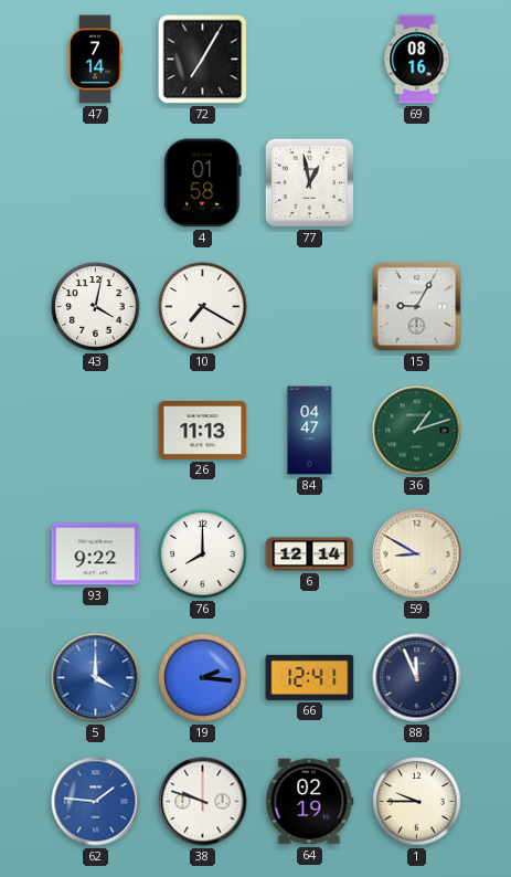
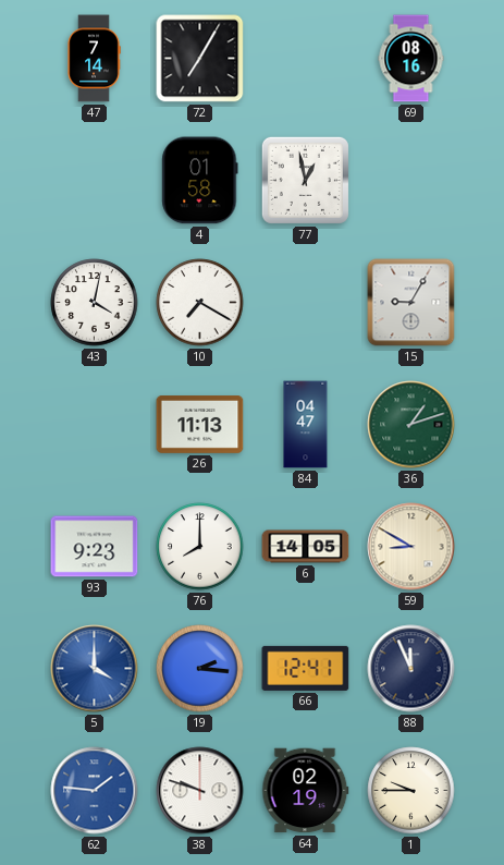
93: 9:22 -> 9:23 (95, 547)
6: 12:14 -> 14:05 (306, 547)
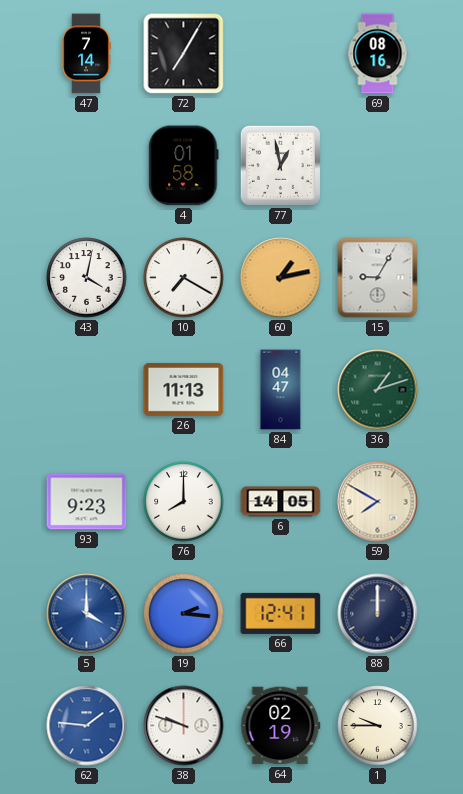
60: none -> 1:13 (281, 278)
59: 8:50 -> 7:50 (378, 502)
88: 11:56 -> 12:00 (378, 614)
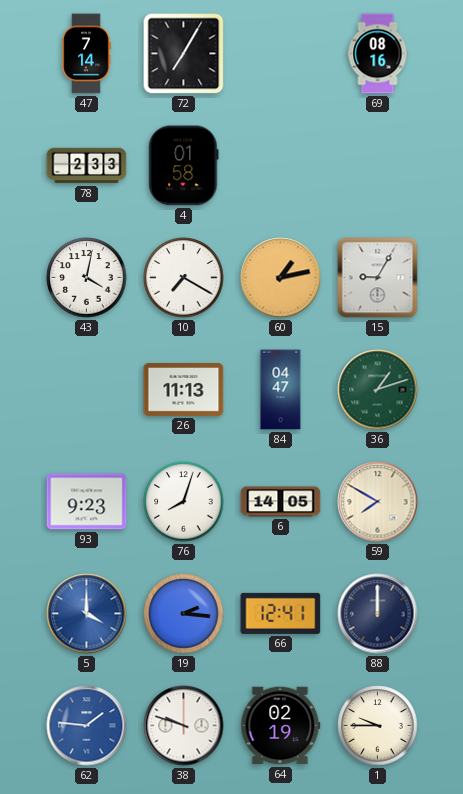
78: none -> 2:33 (87, 166)
77: 12:58 -> none (280, 165)
76: 8:00 -> 8:03 (184, 502)
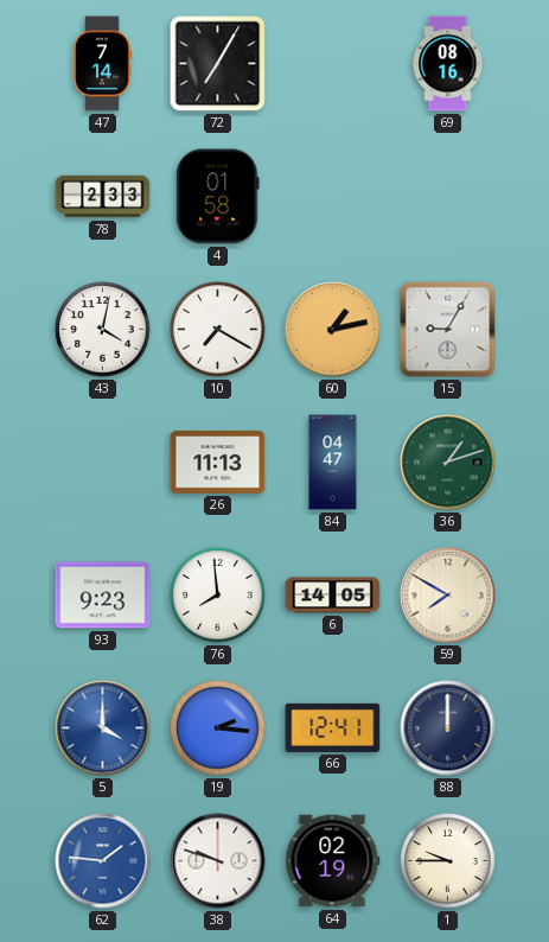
76: 8:03 -> 7:59 (218, 596)
